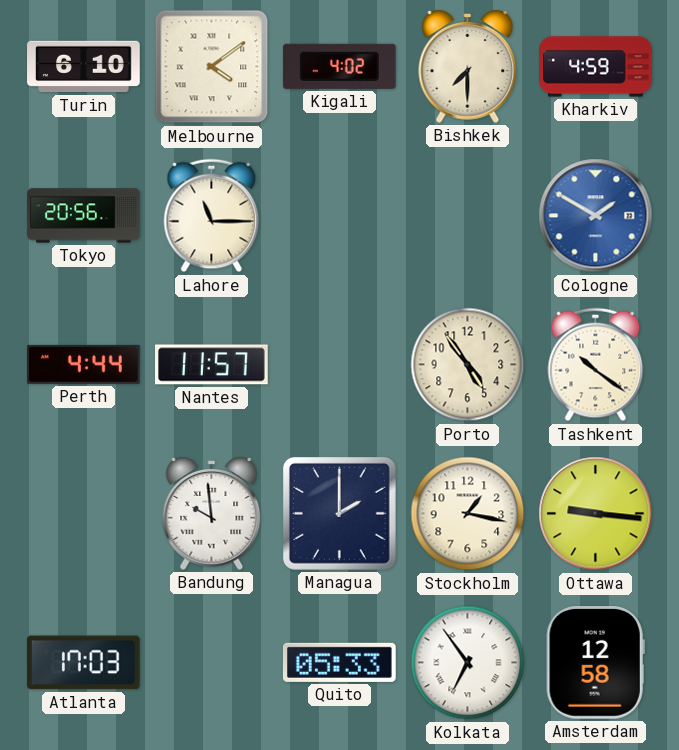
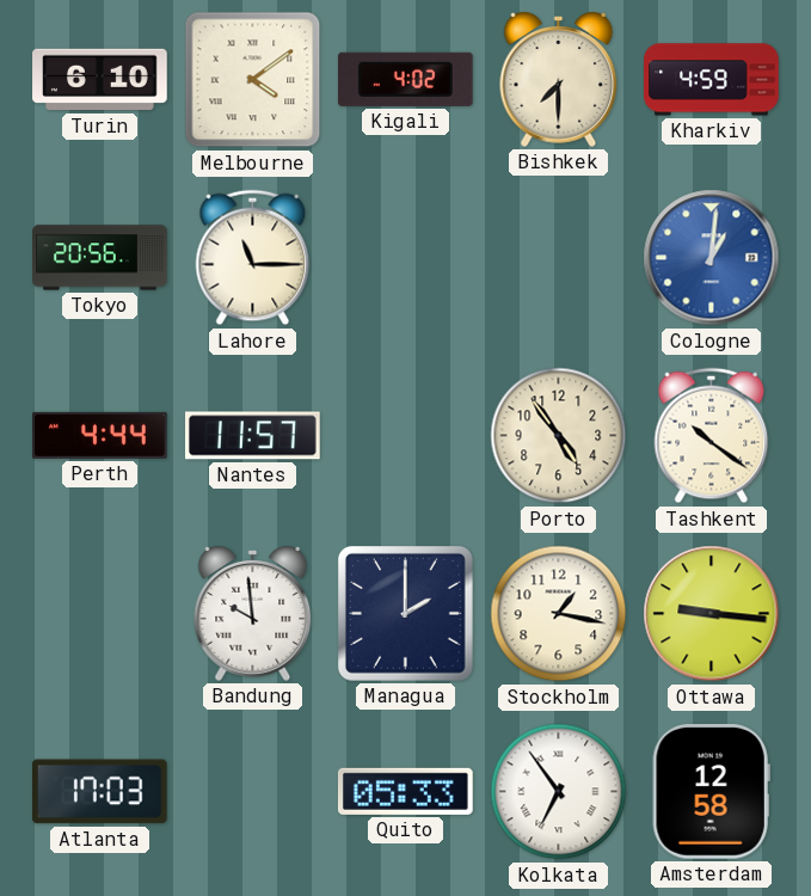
Cologne: 1:50 -> 1:01 (712, 258)
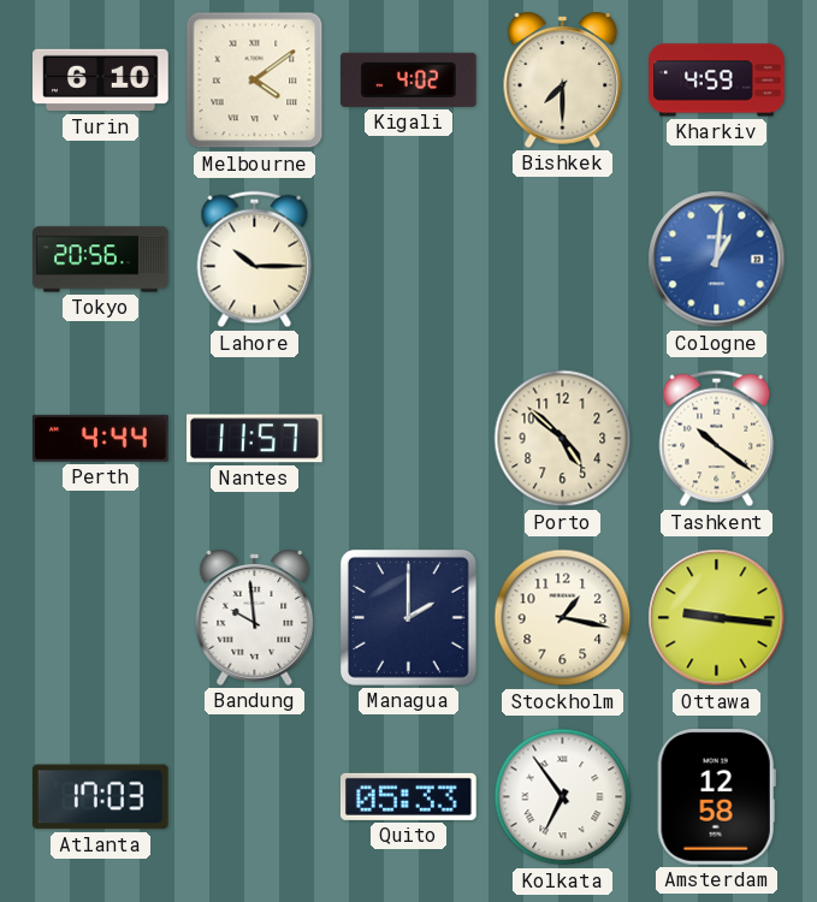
Lahore: 11:15 -> 10:15 (255, 260)
Porto: 4:54 -> 4:52 (563, 439)
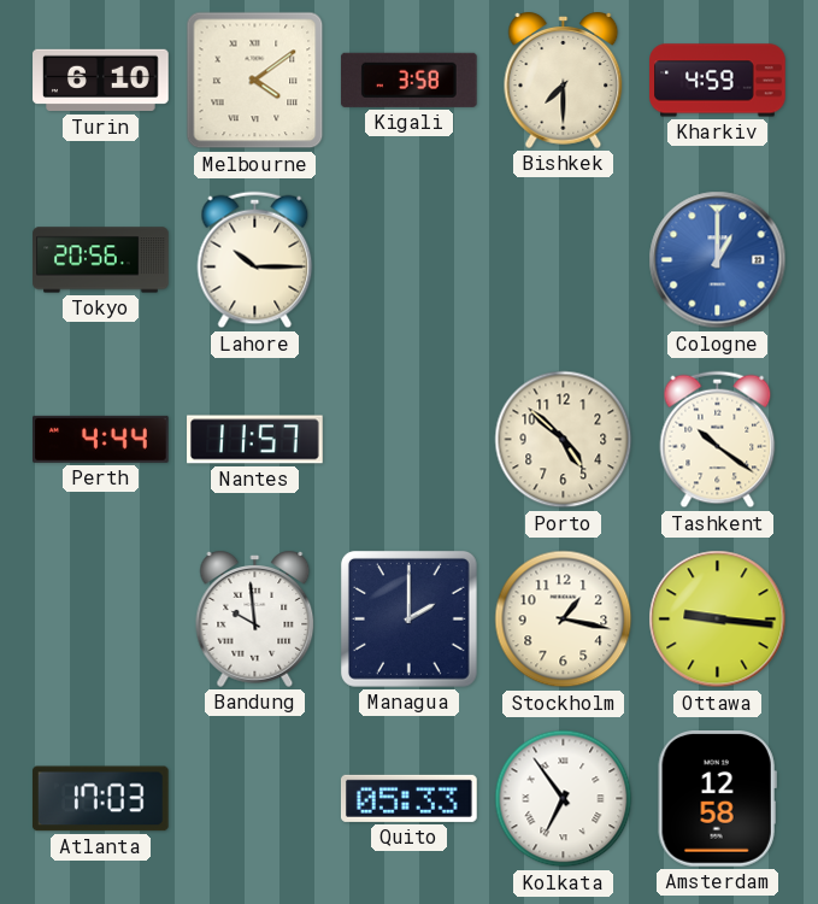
Kigali: 4:02 -> 3:58 (408, 80)
Cologne: 1:01 -> 1:00 (718, 260)
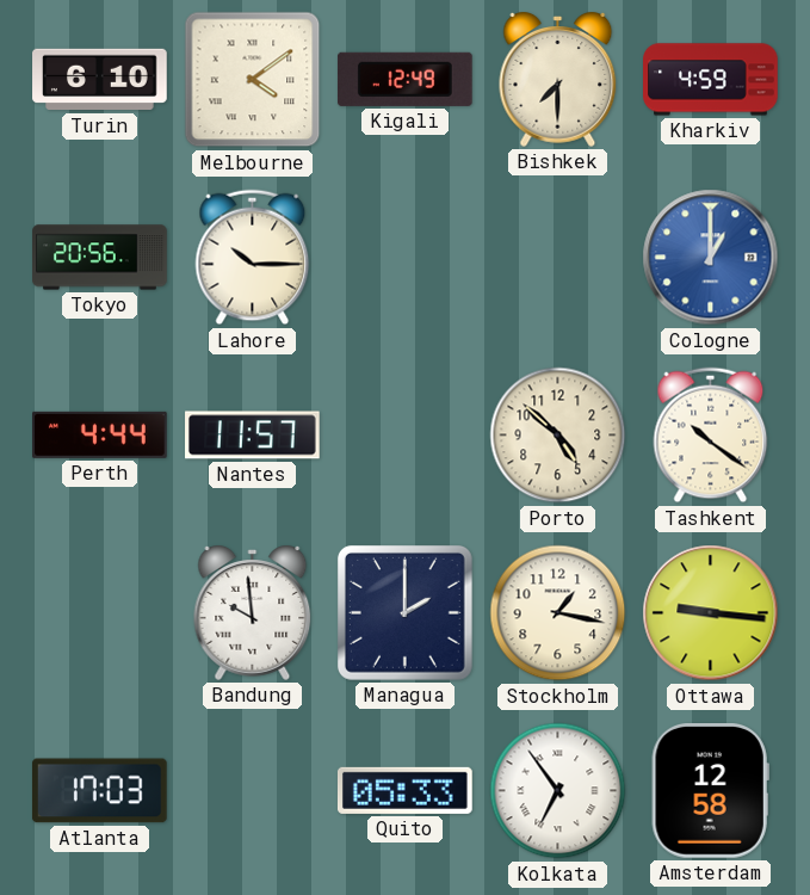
Kigali: 3:58 -> 12:49 (404, 79)
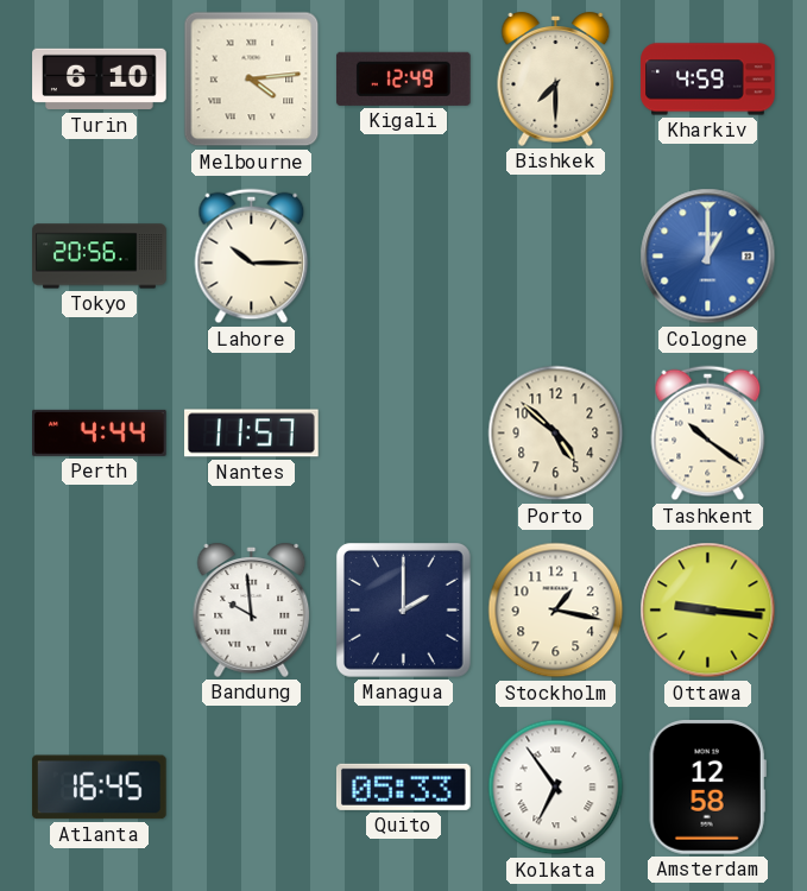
Melbourne: 4:09 -> 4:14 (252, 80)
Atlanta: 17:03 -> 16:45 (99, 788)
